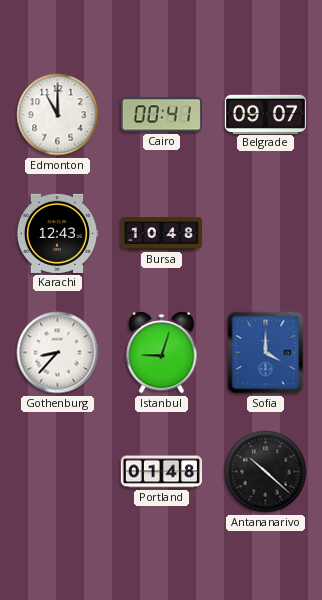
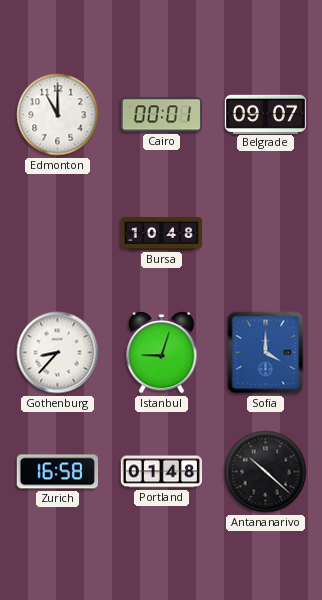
Cairo: 00:41 -> 00:01 (161, 115)
Karachi: 12:43 -> none (56, 233)
Zurich: none -> 16:58 (57, 472)
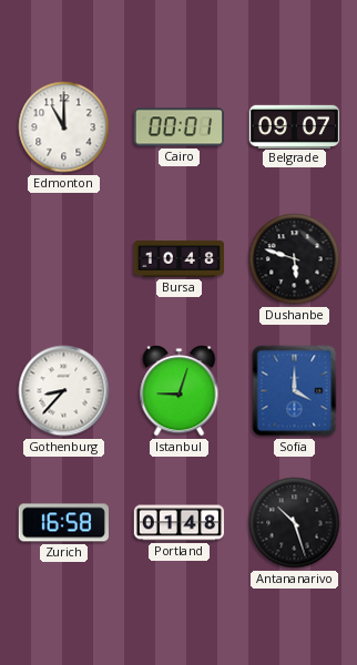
Dushanbe: none -> 5:48 (295, 259)
Antananarivo: 10:22 -> 10:27 (295, 523)
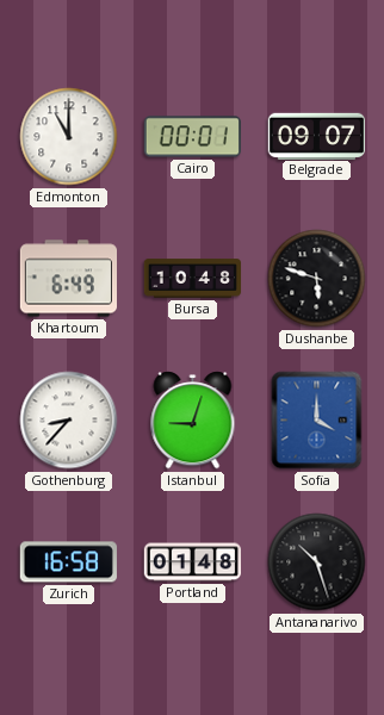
Khartoum: none -> 6:49 (68, 279)
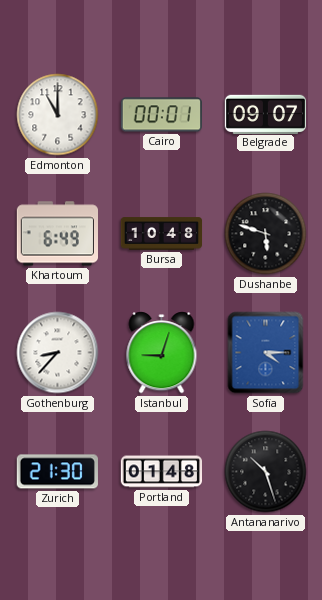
Sofia: 4:00 -> 4:15 (266, 353)
Zurich: 16:58 -> 21:30 (57, 472)
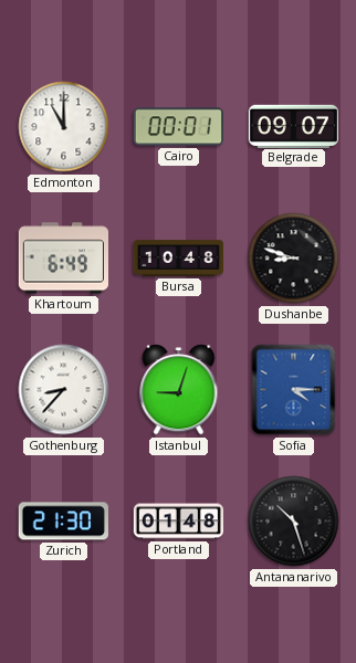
Dushanbe: 5:48 -> 8:48 (294, 259)
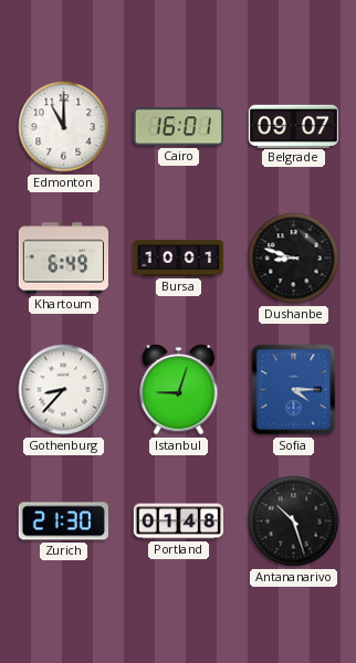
Cairo: 00:01 -> 16:01 (178, 127)
Bursa: 10:48 -> 10:01 (179, 259)
